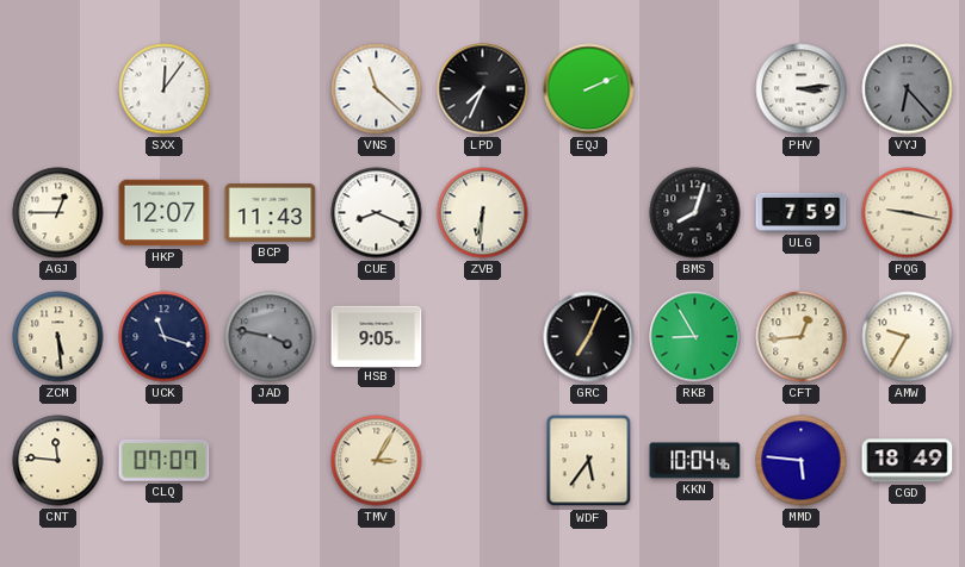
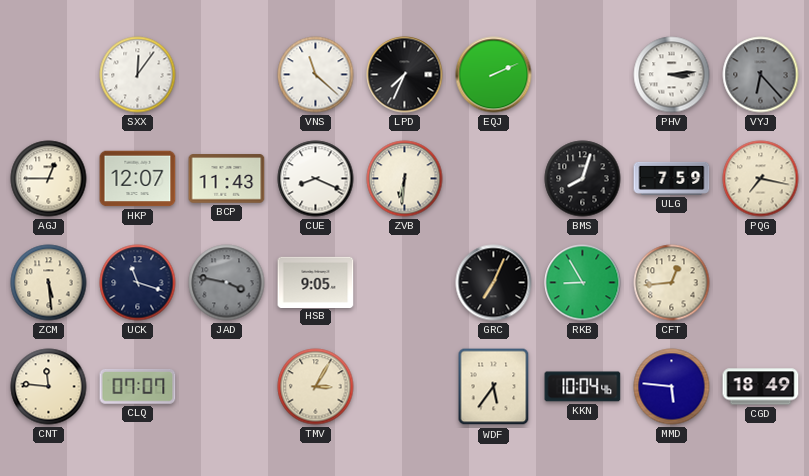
PQG: 9:17 -> 7:17 (761, 179)
AMW: 9:35 -> none (908, 337)
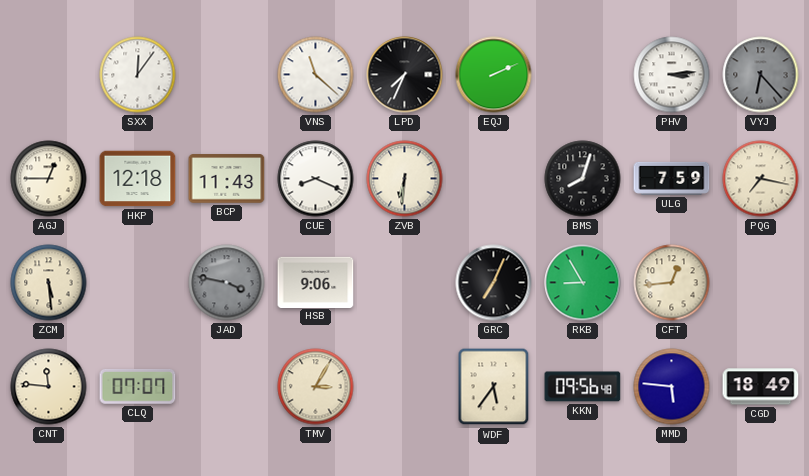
HKP: 12:07 -> 12:18 (138, 179)
UCK: 11:18 -> none (138, 283)
HSB: 9:05 -> 9:06 (316, 282)
KKN: 10:04 -> 09:56 (583, 387)
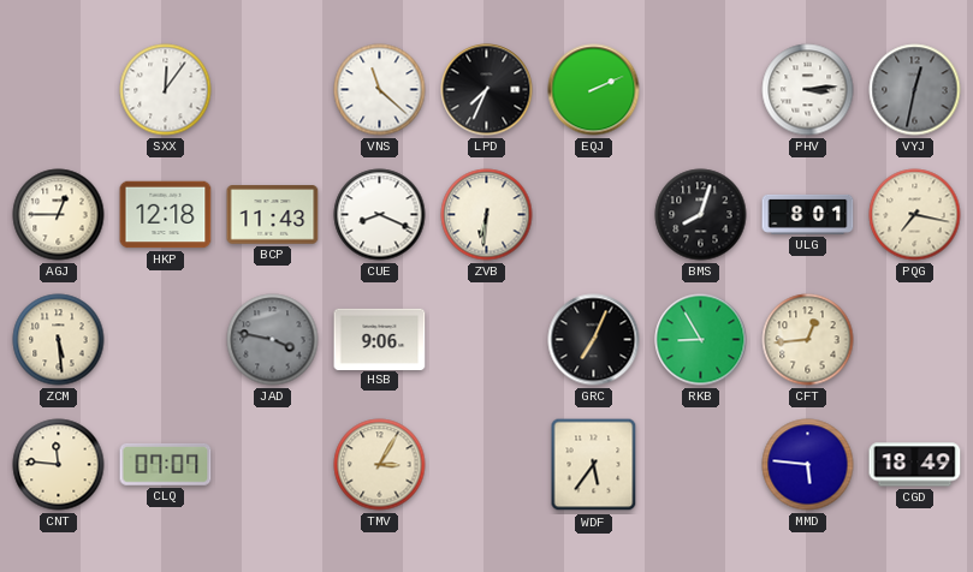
VYJ: 6:23 -> 12:32 (915, 90)
ULG: 7:59 -> 8:01 (808, 214)
KKN: 09:56 -> none (583, 387)
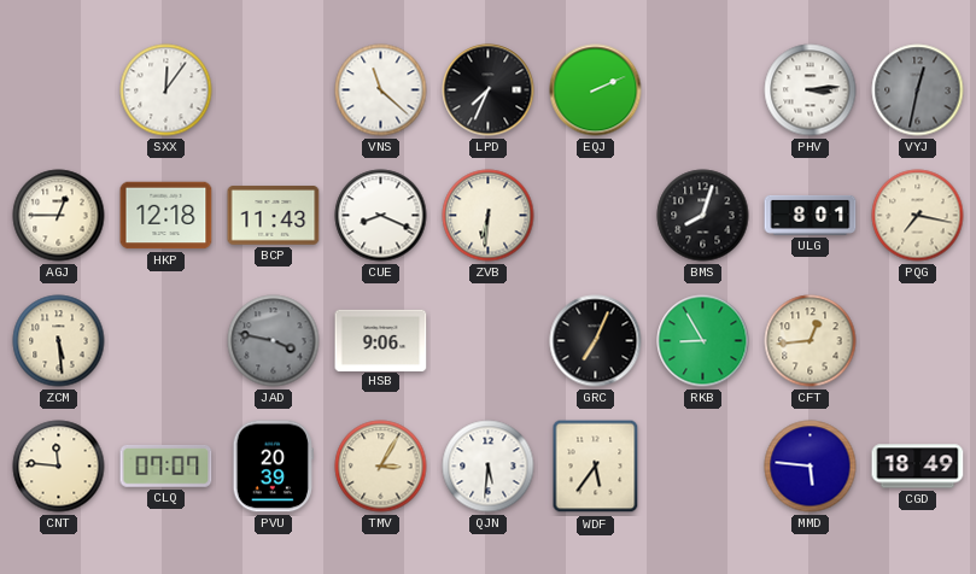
PVU: none -> 20:39 (273, 467)
QJN: none -> 5:31 (489, 467)
